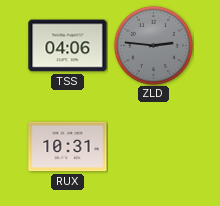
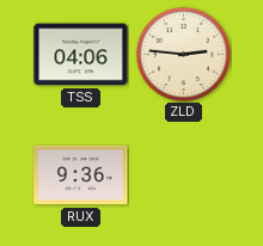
ZLD dial: grey -> cream (183, 54)
RUX: 10:31 -> 9:36 (81, 176)
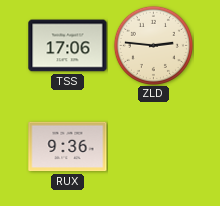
TSS: 04:06 -> 17:06 (68, 46)
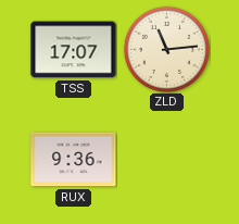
TSS: 17:06 -> 17:07 (74, 50)
ZLD: 2:46 -> 11:14 (166, 49)
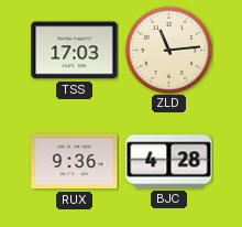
TSS: 17:07 -> 17:03 (75, 51)
BJC: none -> 4:28 (169, 162)
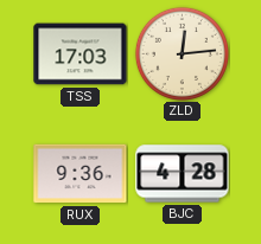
ZLD: 11:14 -> 12:14 (182, 53)
